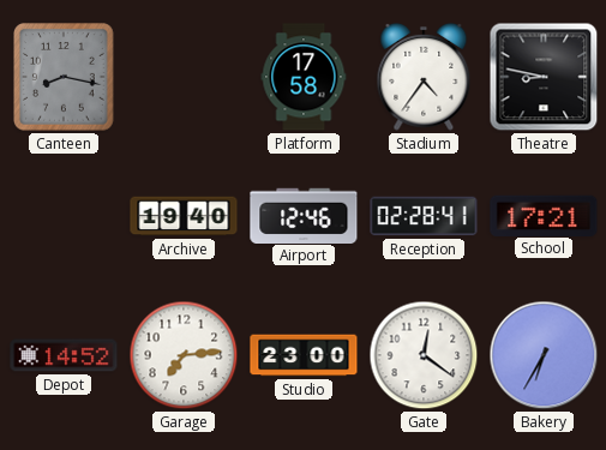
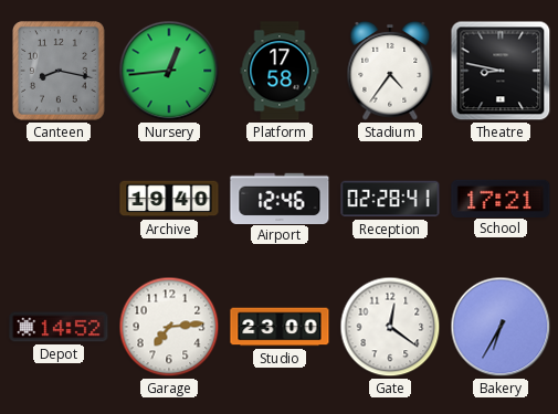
Nursery: none -> 12:44 (169, 71)
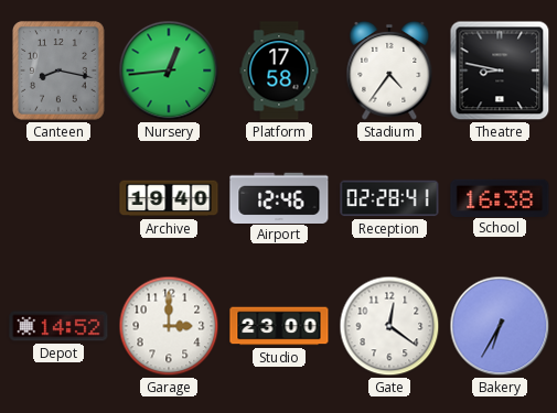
School: 17:21 -> 16:38 (500, 197)
Garage: 7:14 -> 3:00 (169, 326)
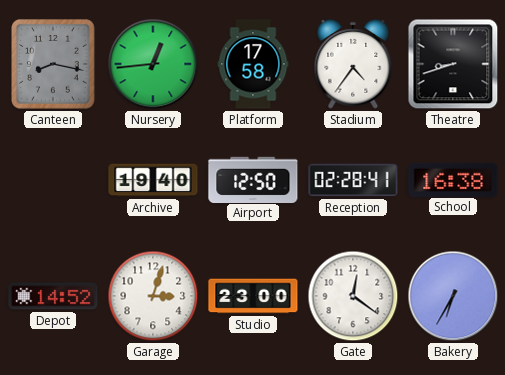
Theatre: 8:47 -> 8:42 (453, 64)
Airport: 12:46 -> 12:50 (253, 179)
Garage: 3:00 -> 3:03 (153, 296)
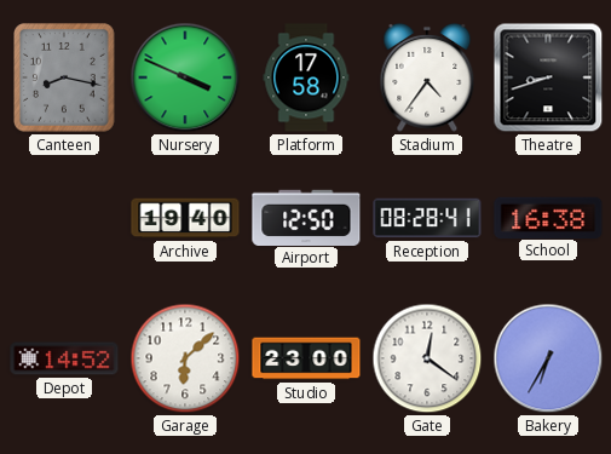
Nursery: 12:44 -> 3:49 (185, 77)
Reception: 02:28 -> 08:28 (427, 218)
Garage: 3:03 -> 6:08 (185, 358)
